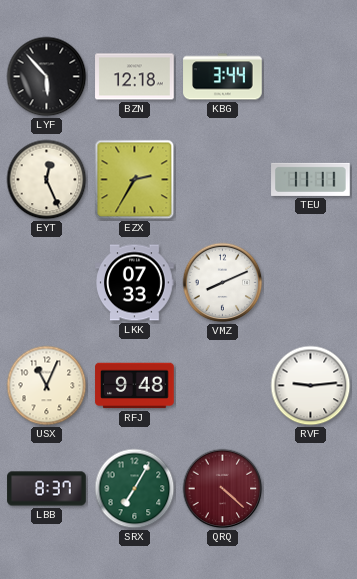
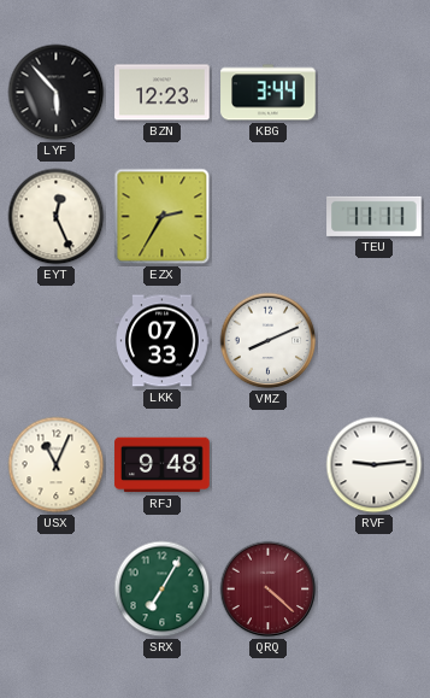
BZN: 12:18 -> 12:23 (163, 93)
LBB: 8:37 -> none (47, 489)
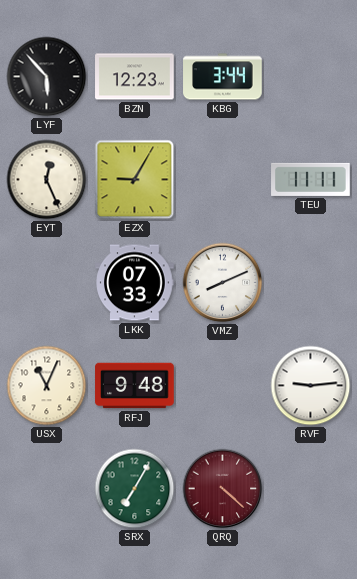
EZX: 2:35 -> 9:05 (135, 180)
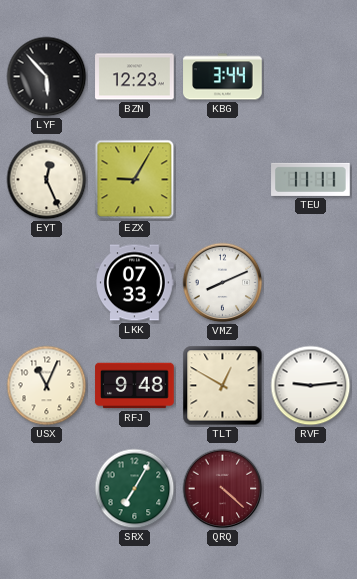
TLT: none -> 12:50 (223, 386)
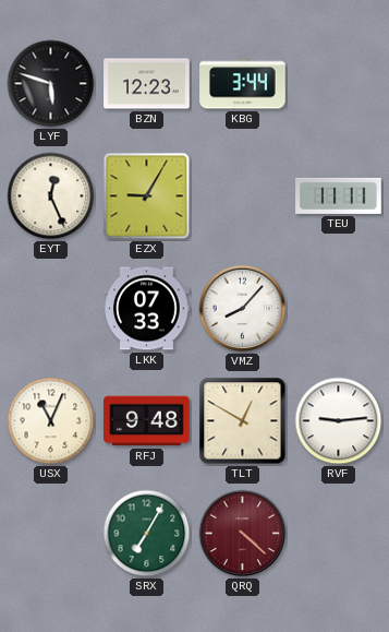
LYF: 5:53 -> 5:48 (51, 84)
VMZ: 8:11 -> 8:07 (243, 309)
